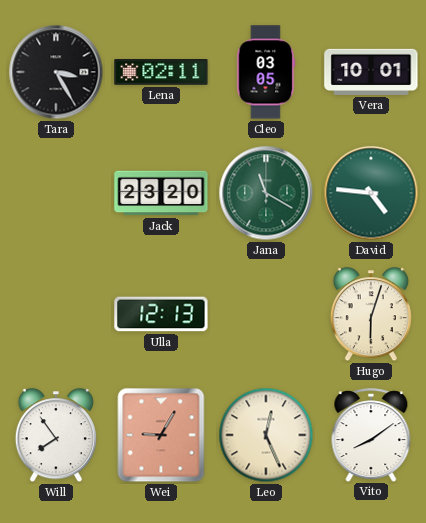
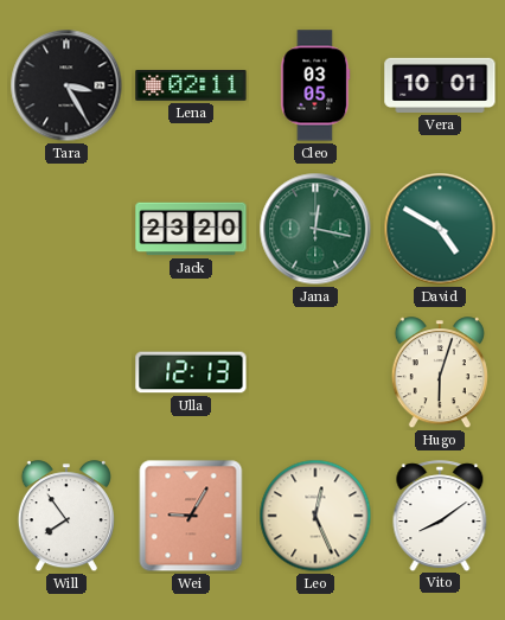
Jana: 11:20 -> 12:17 (315, 229)
David: 4:46 -> 4:50 (440, 229)
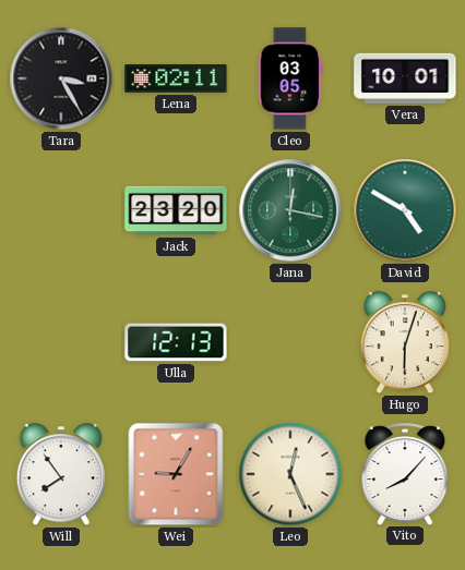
Vito: 8:09 -> 8:07 (405, 474)
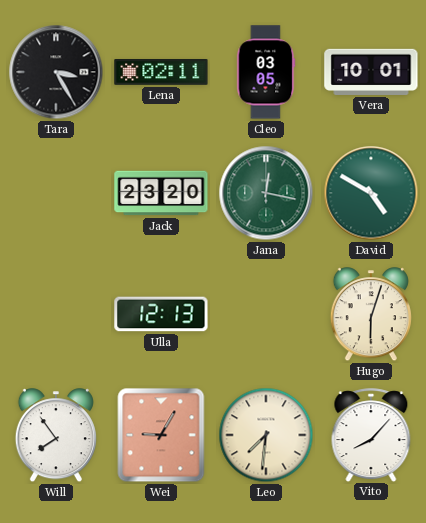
Leo: 12:26 -> 7:31 (266, 435)
